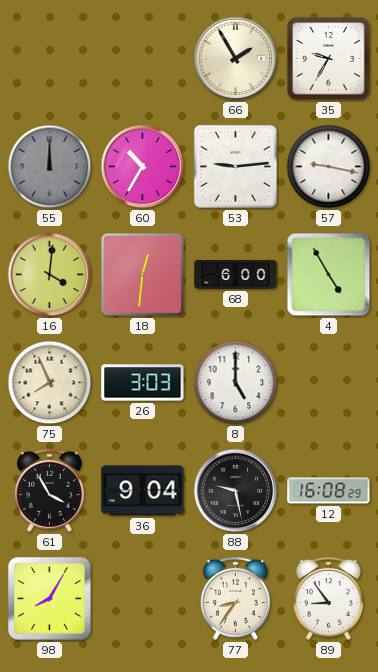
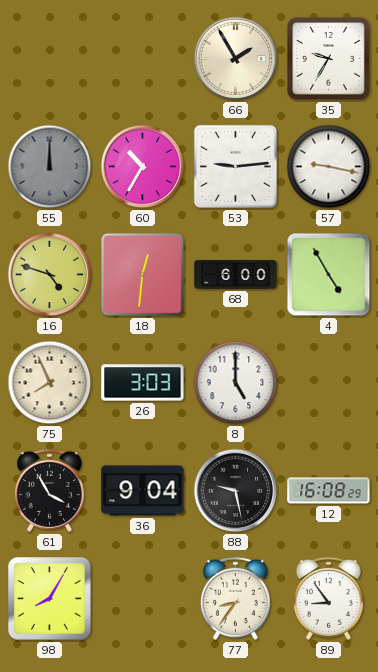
16: 4:01 -> 4:48 (50, 275)
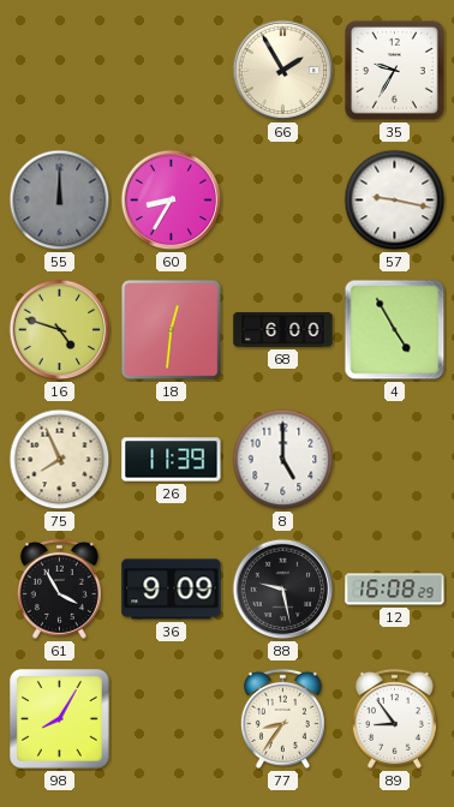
60: 10:35 -> 8:35 (172, 201)
53: 9:14 -> none (235, 166)
26: 3:03 -> 11:39 (172, 460)
36: 9:04 -> 9:09 (172, 590)
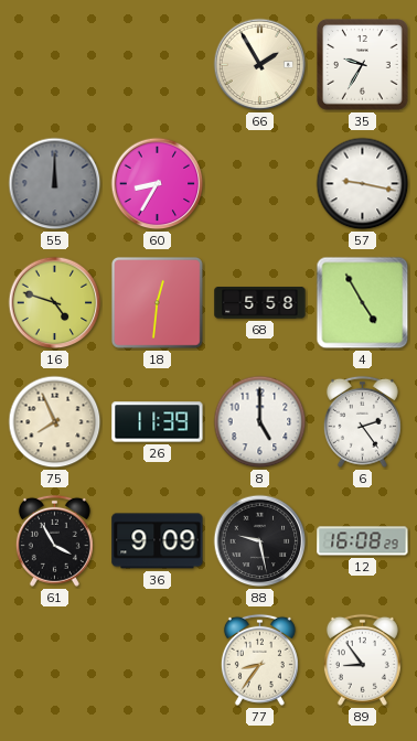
68: 6:00 -> 5:58 (260, 303)
6: none -> 2:24 (362, 421)
98: 8:05 -> none (60, 719)
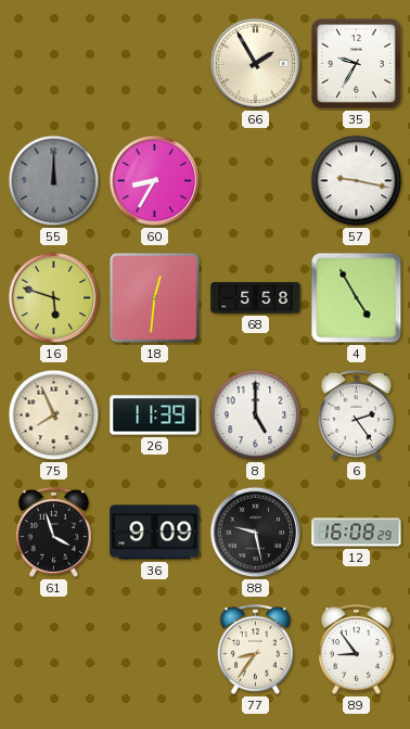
16: 4:48 -> 5:48 (54, 298)
61: 3:55 -> 3:57 (53, 532)
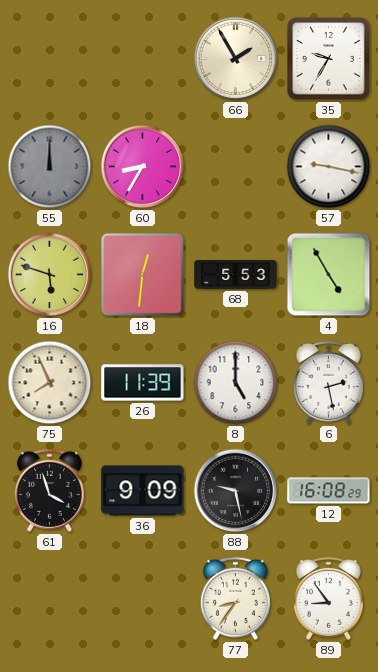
68: 5:58 -> 5:53 (236, 275)
6: 2:24 -> 2:28 (328, 382)
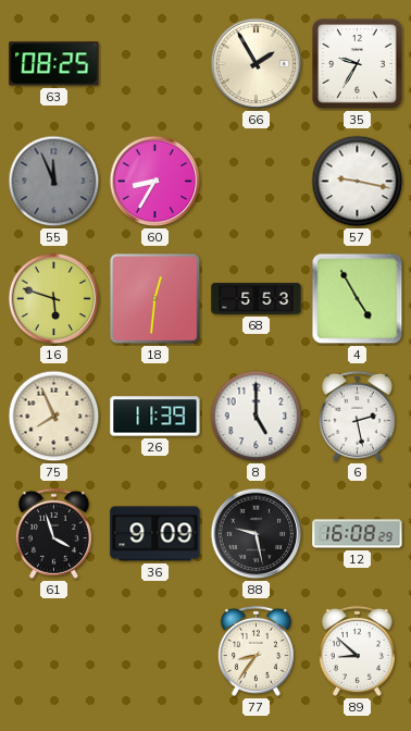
63: none -> 08:25 (54, 64)
55: 12:00 -> 11:56 (54, 182)
89: 8:54 -> 8:52 (357, 651)
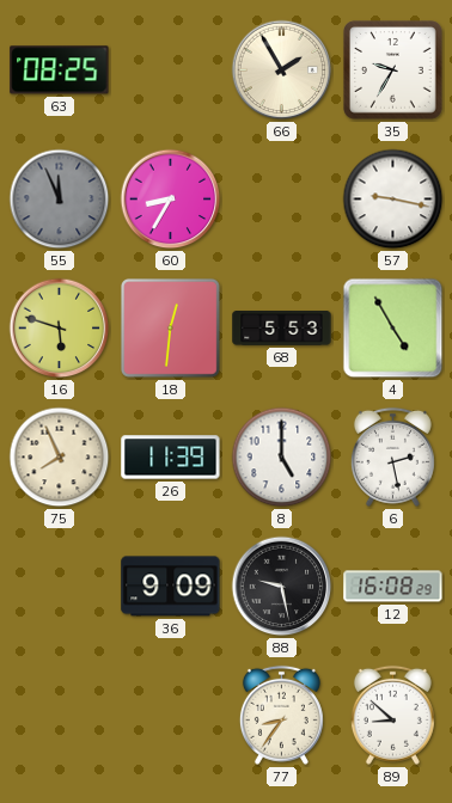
61: 3:57 -> none (53, 533)
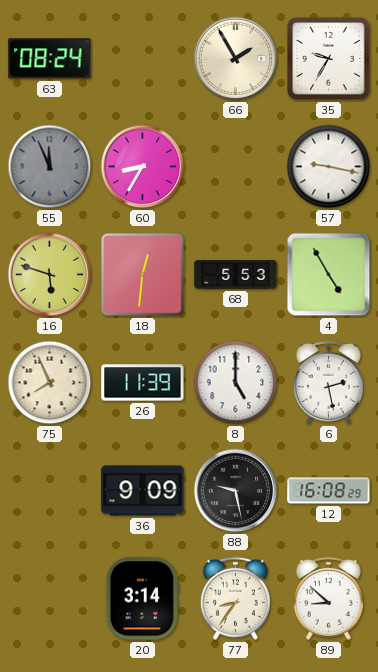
63: 08:25 -> 08:24 (50, 59)
20: none -> 3:14 (142, 599)
